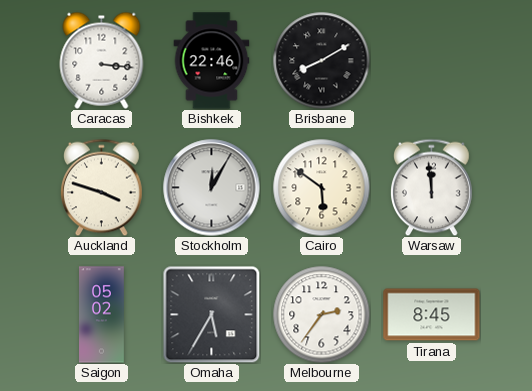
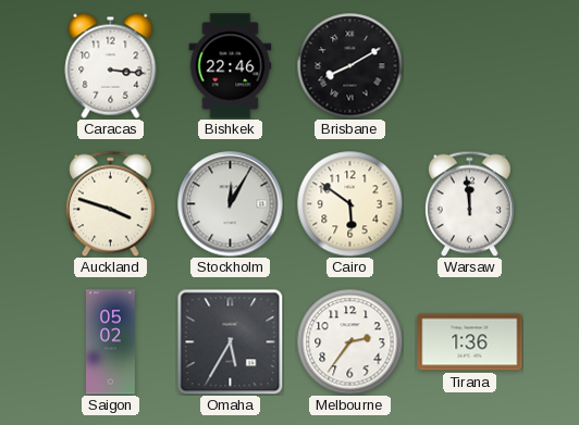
Tirana: 8:45 -> 1:36 (470, 342)
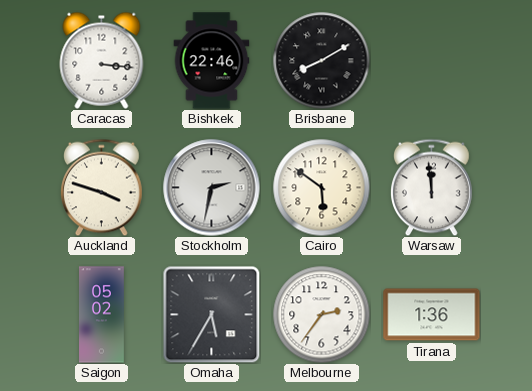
Stockholm: 12:05 -> 2:32 (212, 188)
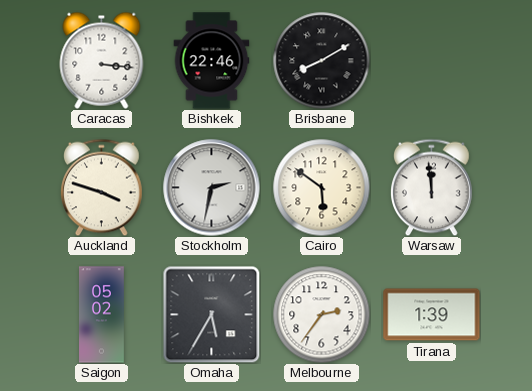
Tirana: 1:36 -> 1:39 (432, 315)
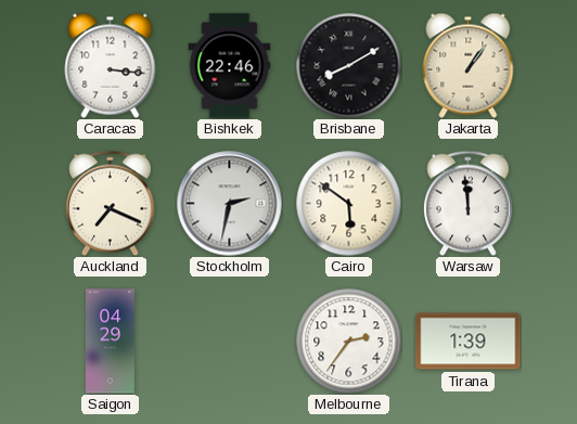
Jakarta: none -> 1:06 (469, 65)
Auckland: 3:48 -> 7:19 (111, 203)
Saigon: 05:02 -> 04:29 (111, 342)
Omaha: 5:35 -> none (211, 314)
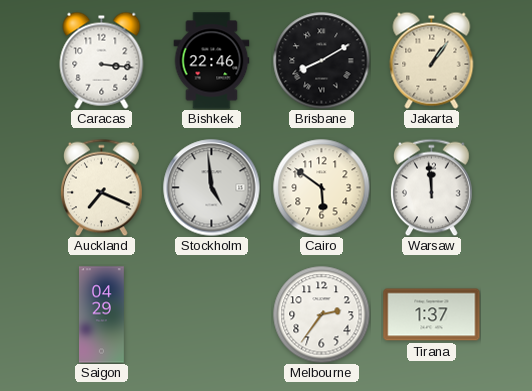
Stockholm: 2:32 -> 4:59 (212, 188)
Tirana: 1:39 -> 1:37 (432, 315)
